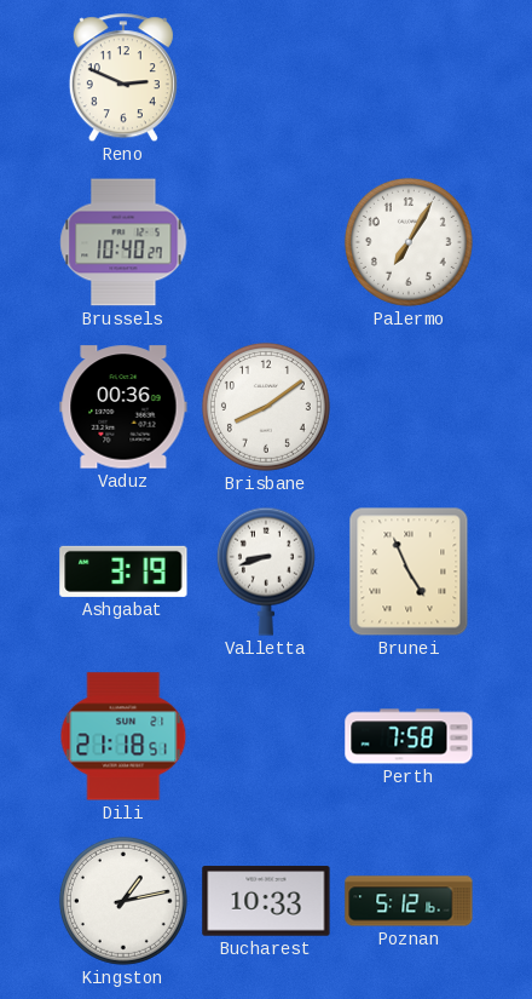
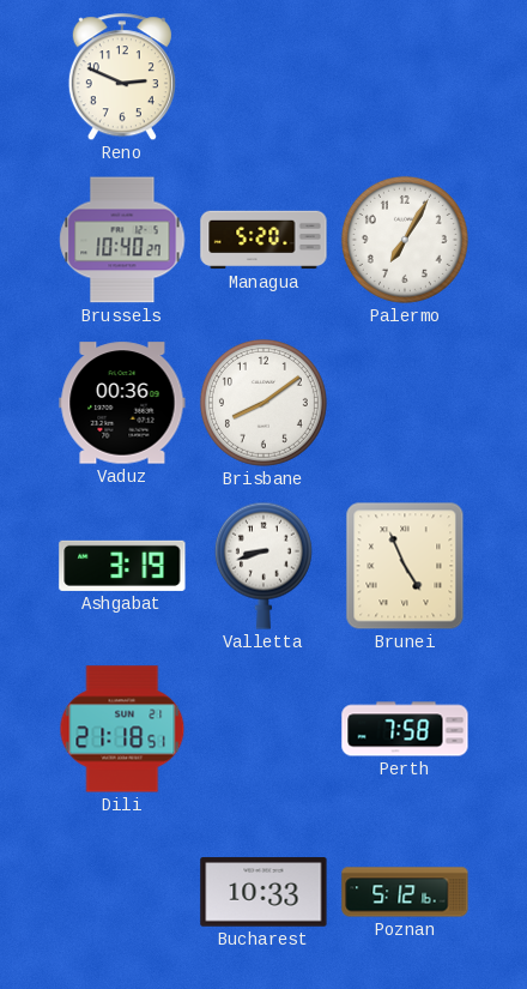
Managua: none -> 5:20 (263, 240)
Kingston: 1:13 -> none (123, 901)
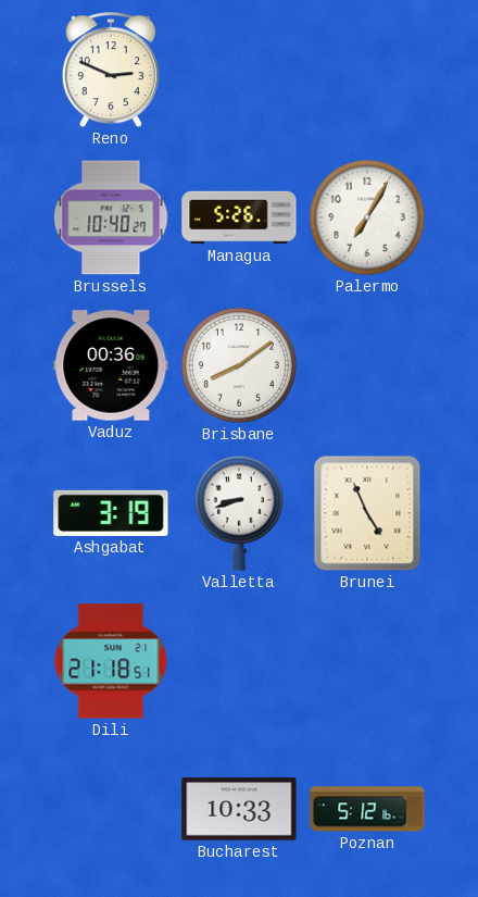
Managua: 5:20 -> 5:26 (239, 217)
Perth: 7:58 -> none (405, 729)
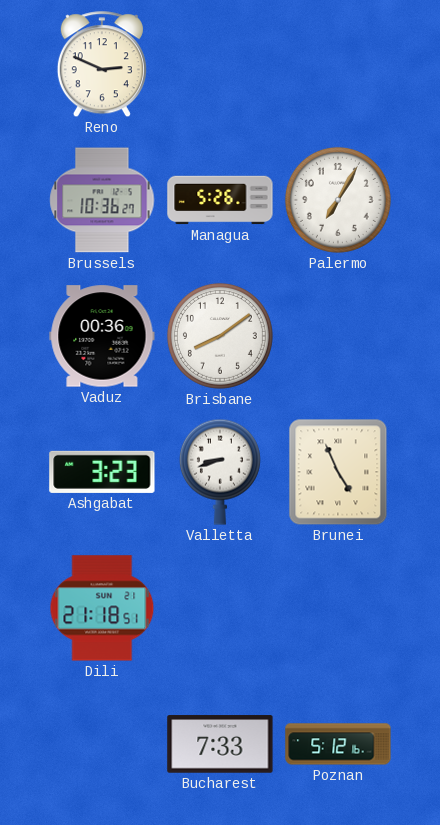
Brussels: 10:40 -> 10:36 (102, 200)
Ashgabat: 3:19 -> 3:23 (102, 472)
Bucharest: 10:33 -> 7:33 (220, 744)
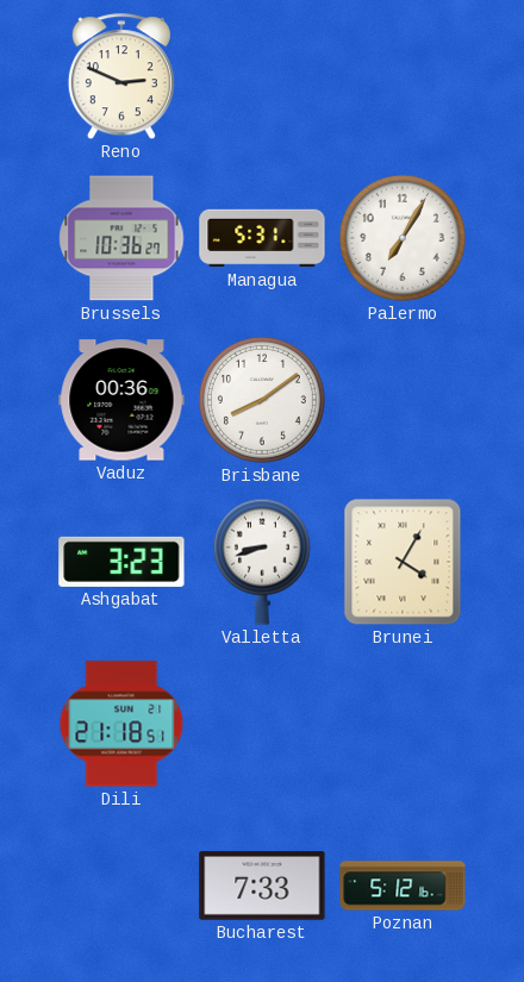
Managua: 5:26 -> 5:31 (262, 238)
Brunei: 4:56 -> 4:05 (403, 562)
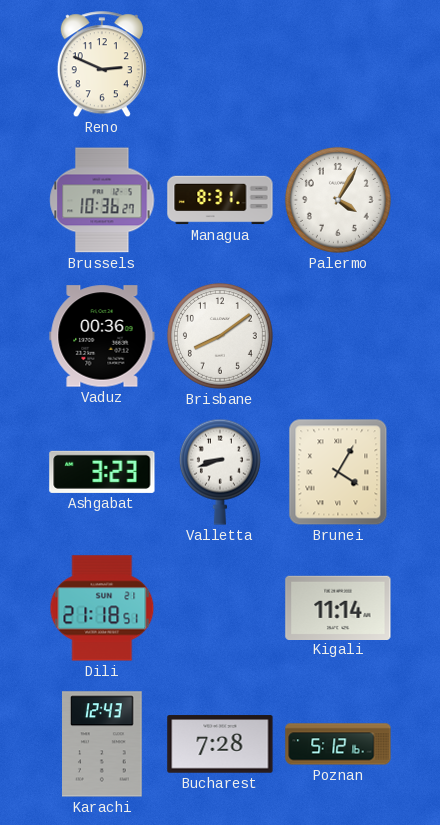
Managua: 5:31 -> 8:31 (220, 200)
Palermo: 7:05 -> 4:05 (338, 200)
Kigali: none -> 11:14 (338, 607)
Karachi: none -> 12:43 (103, 744)
Bucharest: 7:33 -> 7:28 (220, 744)
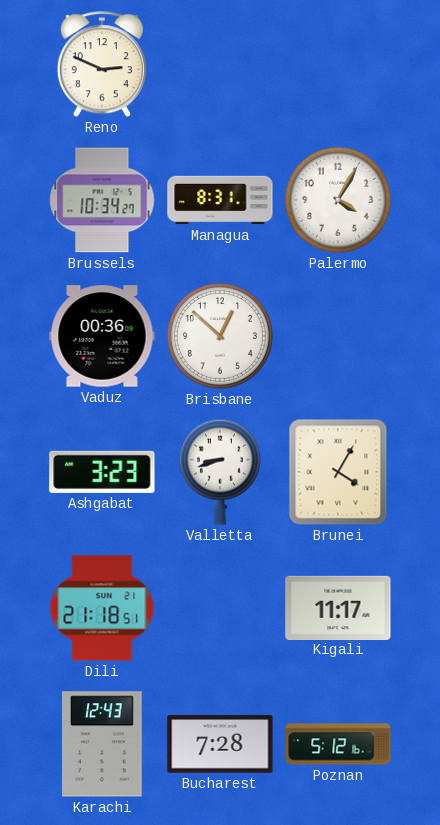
Brussels: 10:36 -> 10:34 (102, 200)
Brisbane: 8:09 -> 12:52 (220, 336)
Kigali: 11:14 -> 11:17 (338, 607)
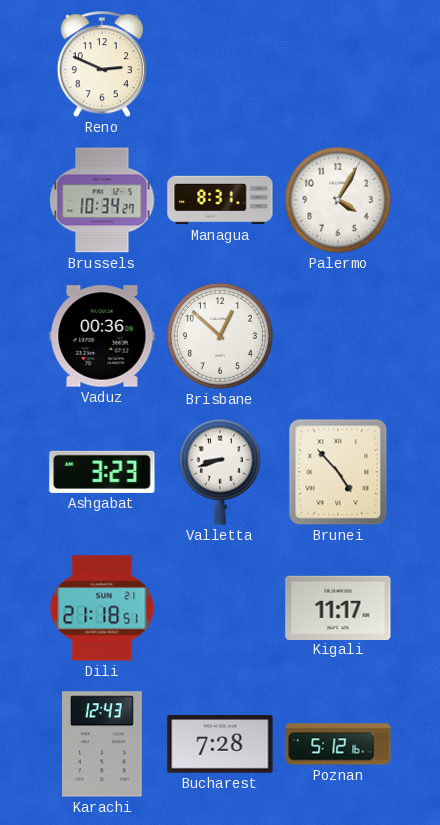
Brunei: 4:05 -> 4:53 (338, 472)
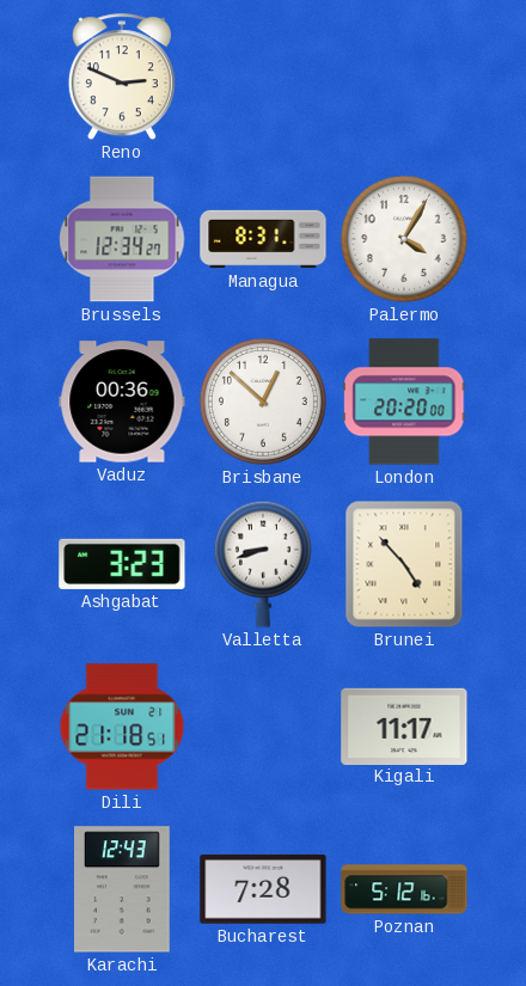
Brussels: 10:34 -> 12:34 (122, 239)
London: none -> 20:20 (404, 402)
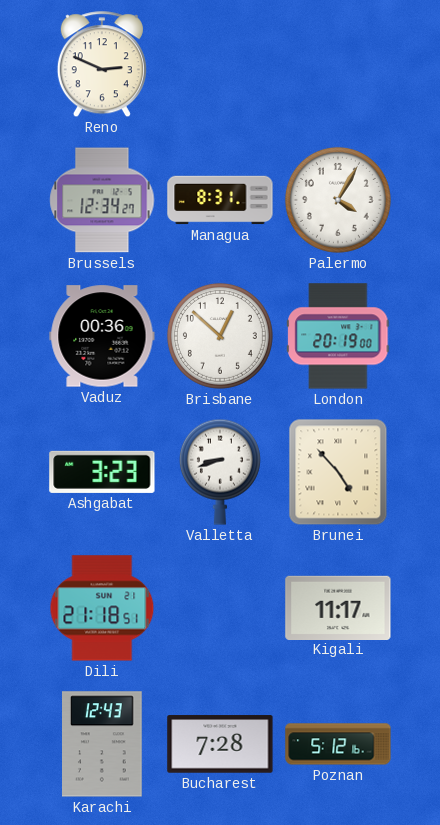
London: 20:20 -> 20:19 (338, 336)
